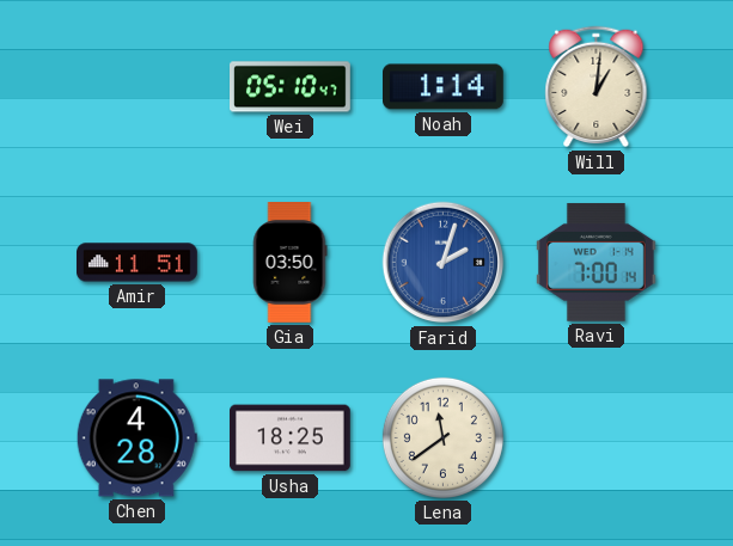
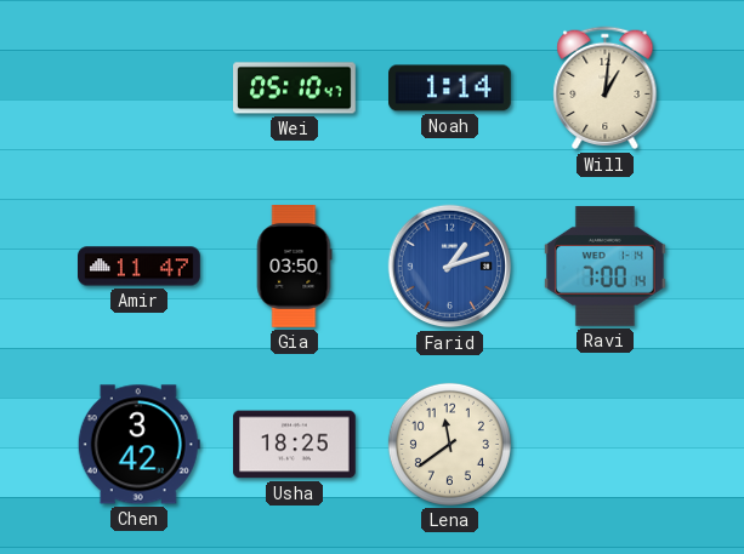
Amir: 11:51 -> 11:47 (140, 267)
Farid: 2:03 -> 1:12 (450, 267)
Chen: 4:28 -> 3:42 (138, 445)
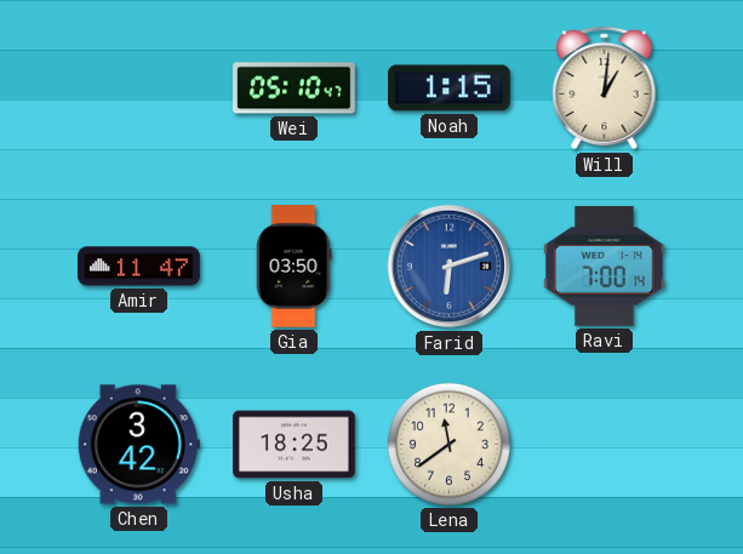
Noah: 1:14 -> 1:15 (450, 88)
Farid: 1:12 -> 6:12 (450, 267)
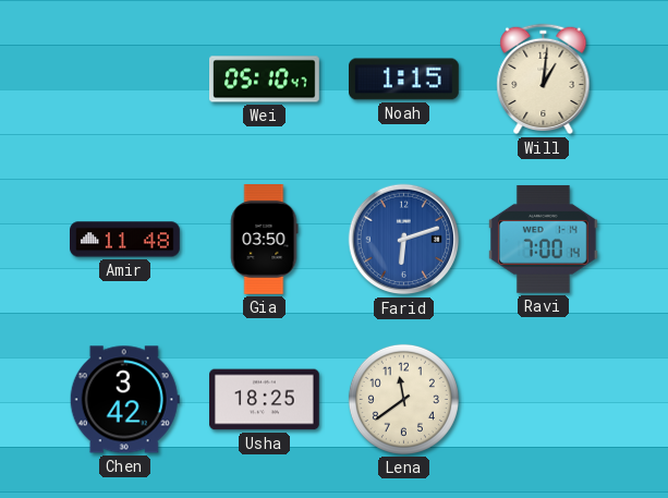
Amir: 11:47 -> 11:48 (125, 240)
